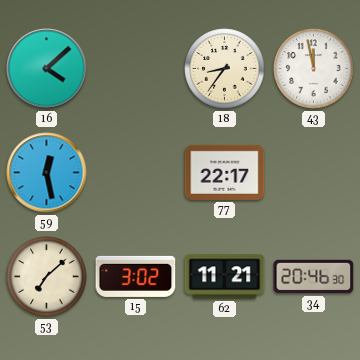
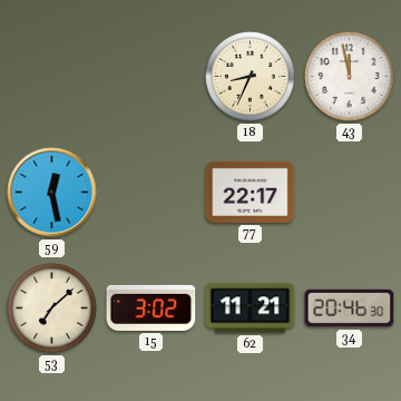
16: 4:08 -> none (47, 69)
18: 8:36 -> 8:34 (251, 77)
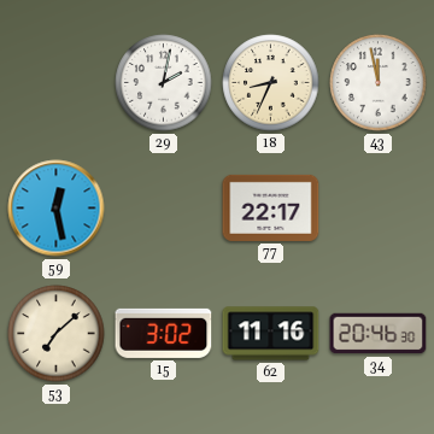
29: none -> 2:02 (164, 83)
62: 11:21 -> 11:16 (271, 334)
